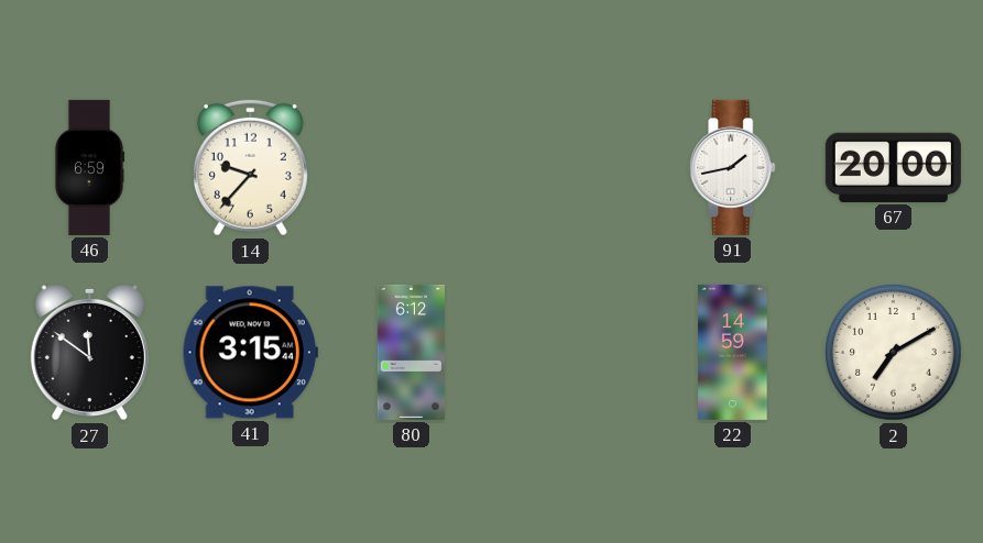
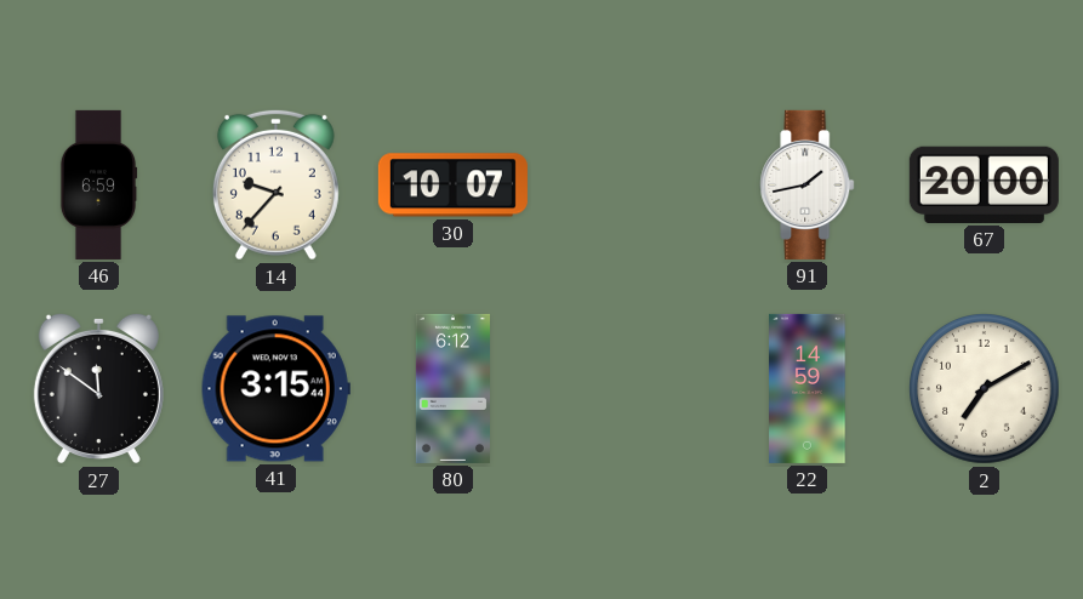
30: none -> 10:07 (452, 186)
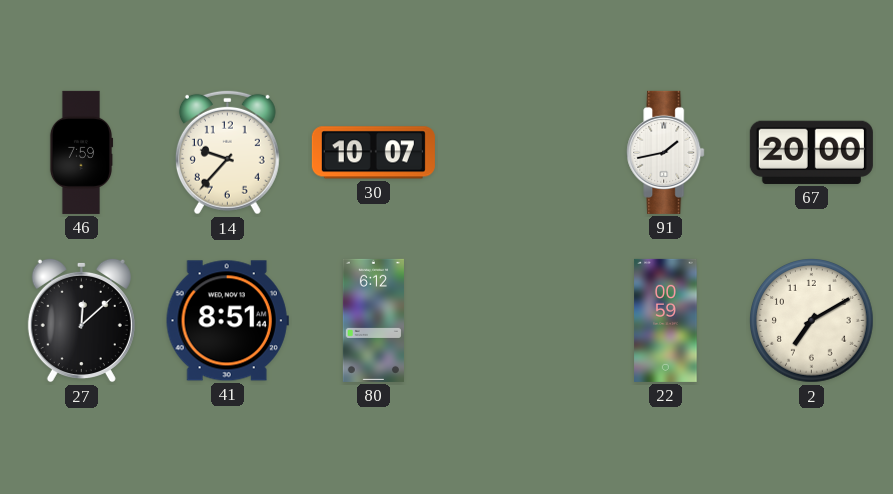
46: 6:59 -> 7:59 (81, 152)
27: 11:51 -> 12:08 (81, 320)
41: 3:15 -> 8:51 (227, 321)
22: 14:59 -> 00:59 (666, 320)
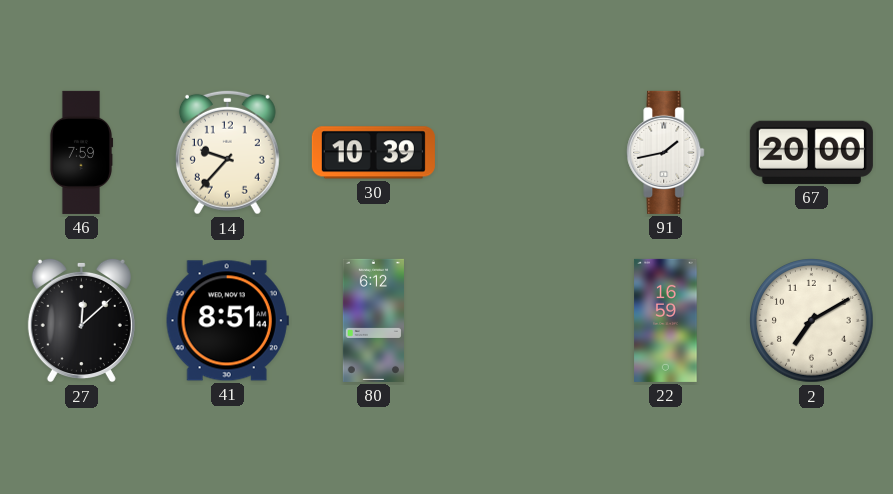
30: 10:07 -> 10:39 (373, 153)
22: 00:59 -> 16:59 (666, 320)
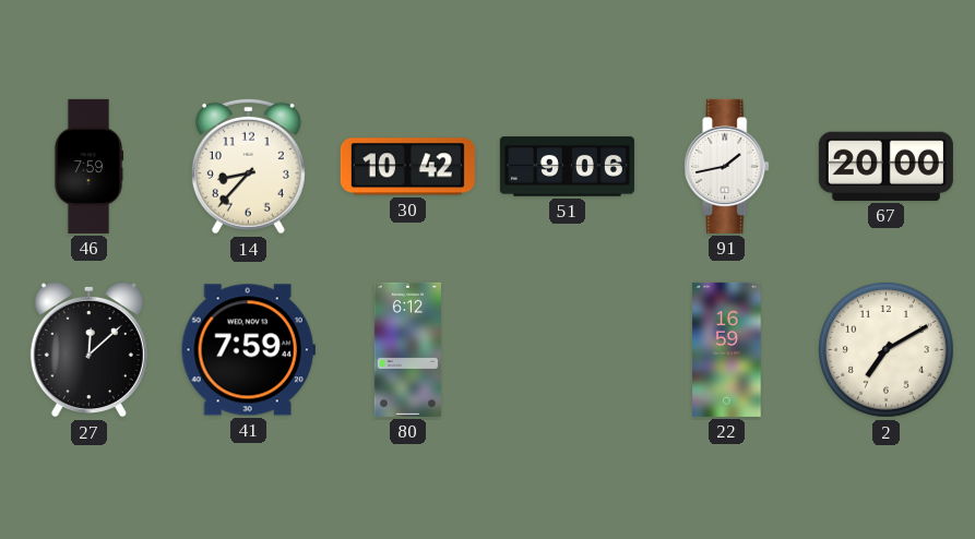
14: 9:37 -> 8:37 (248, 166)
30: 10:39 -> 10:42 (407, 167)
51: none -> 9:06 (567, 167)
41: 8:51 -> 7:59 (248, 350)
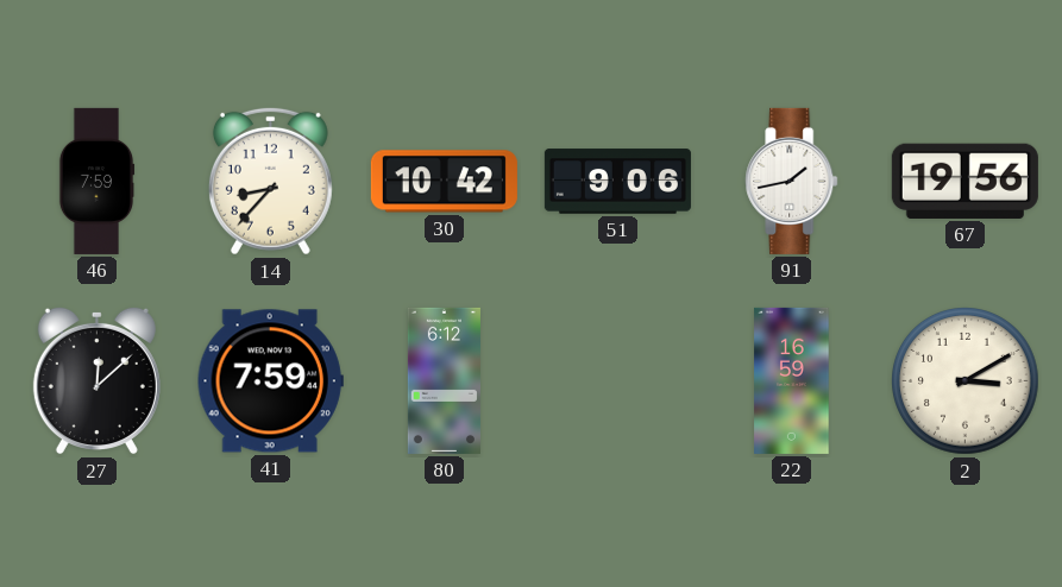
67: 20:00 -> 19:56 (964, 181)
2: 7:10 -> 3:10 (966, 381)
